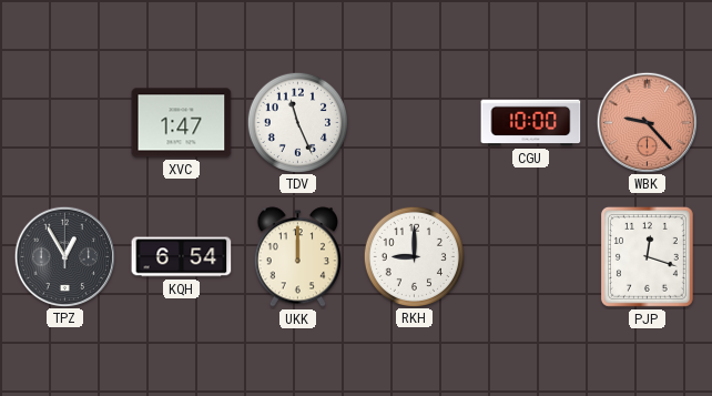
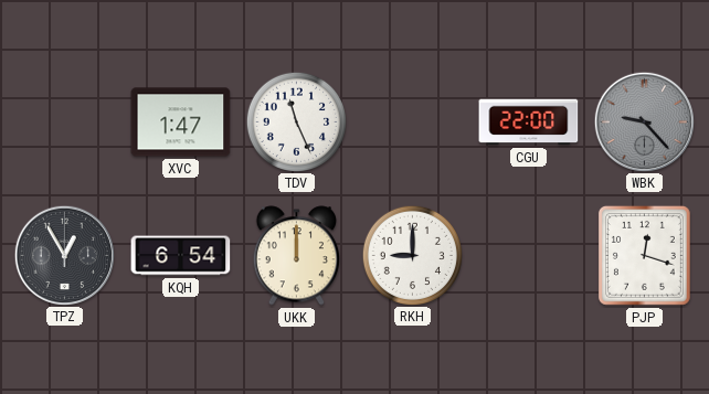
CGU: 10:00 -> 22:00 (529, 123)
WBK dial: salmon -> grey (644, 121)
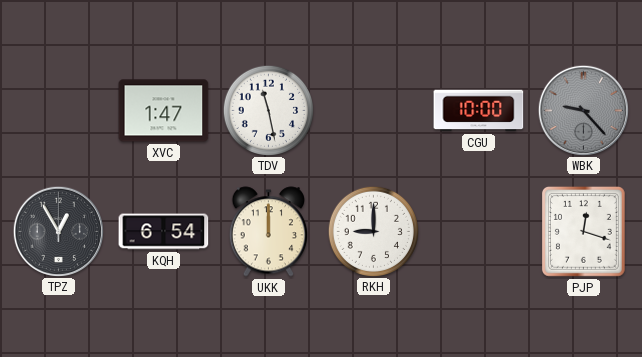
TDV: 11:26 -> 11:28 (268, 110)
CGU: 22:00 -> 10:00 (479, 111)
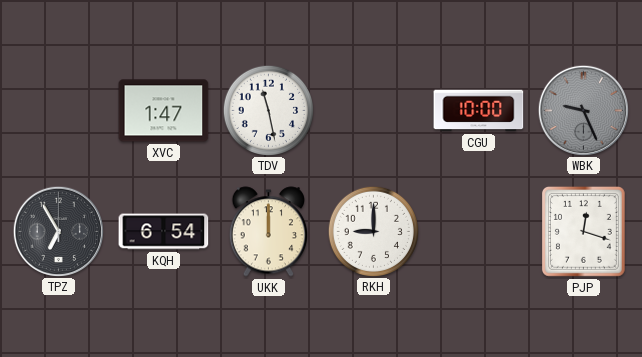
WBK: 9:23 -> 9:26 (583, 110)
TPZ: 12:55 -> 6:55 (58, 231)
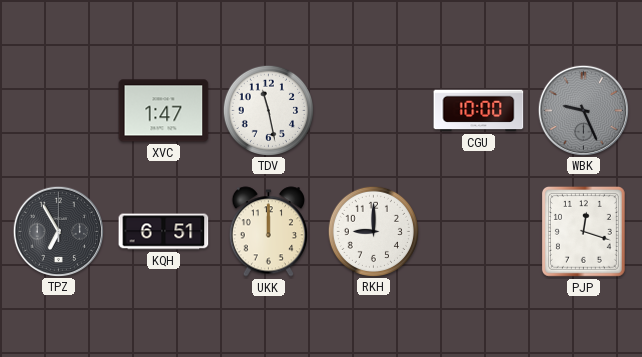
KQH: 6:54 -> 6:51 (164, 232)
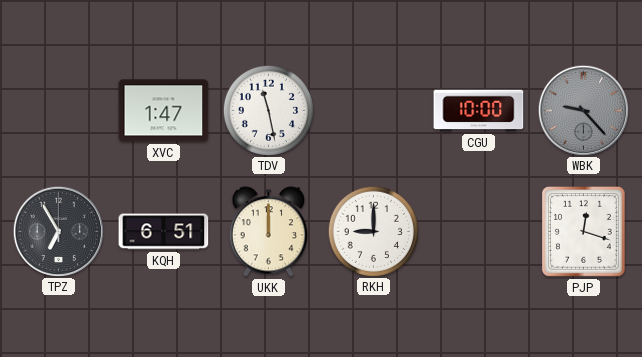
WBK: 9:26 -> 9:23 (583, 110)
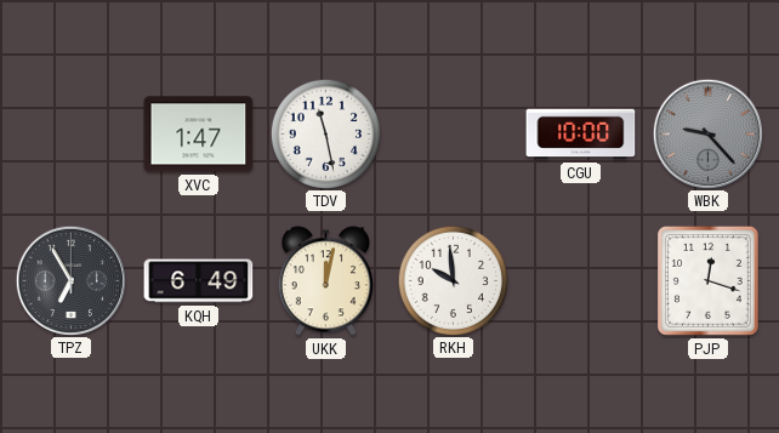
KQH: 6:51 -> 6:49 (199, 281)
UKK: 12:00 -> 12:02 (325, 281)
RKH: 9:00 -> 9:59 (453, 280)
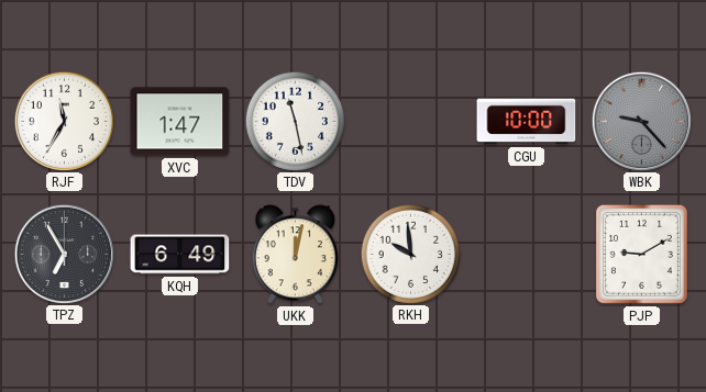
RJF: none -> 11:35 (64, 121)
PJP: 12:18 -> 9:10 (641, 254)
